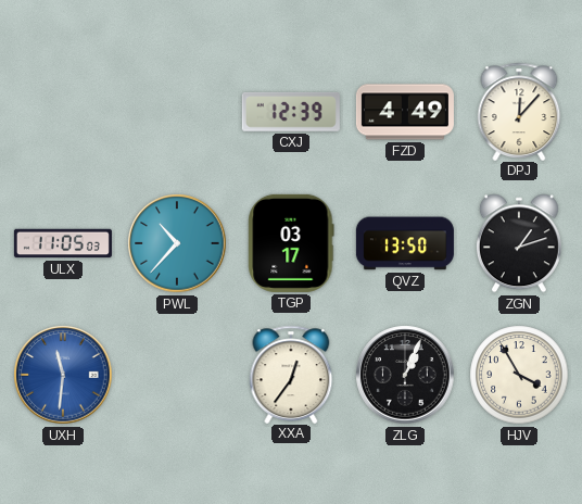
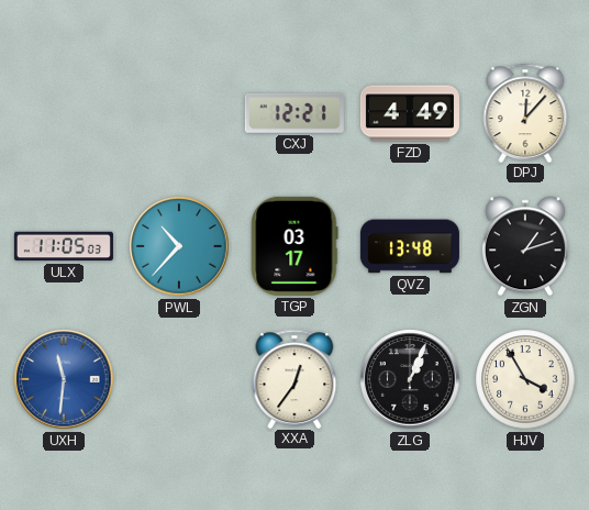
CXJ: 12:39 -> 12:21 (294, 113)
QVZ: 13:50 -> 13:48 (410, 246)
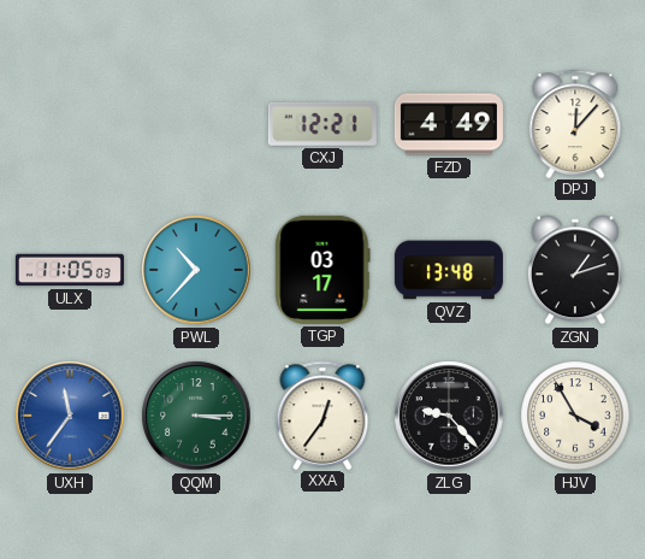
UXH: 11:31 -> 11:36 (70, 416)
QQM: none -> 3:15 (196, 416)
ZLG: 1:04 -> 9:23 (449, 416)
